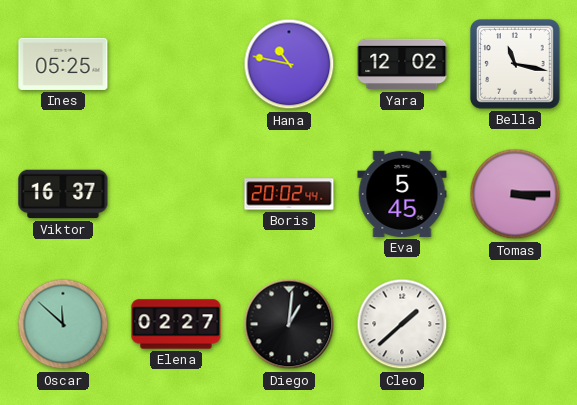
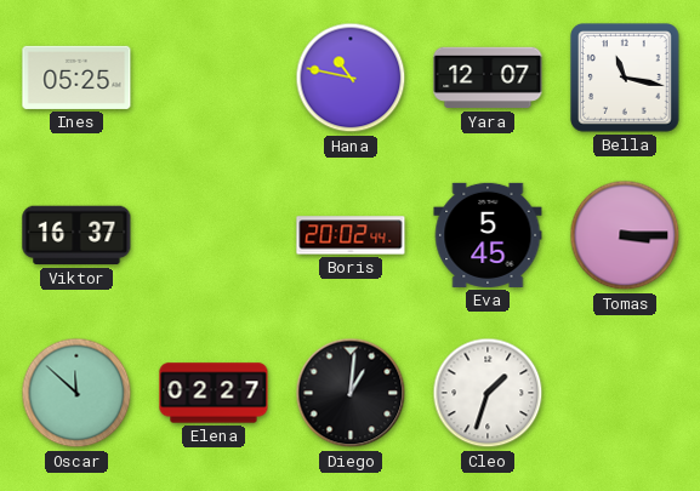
Yara: 12:02 -> 12:07 (488, 78)
Cleo: 1:38 -> 1:33 (488, 393)
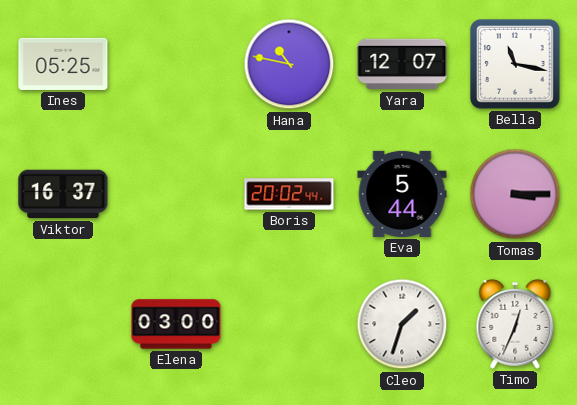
Eva: 5:45 -> 5:44 (402, 194)
Oscar: 11:52 -> none (76, 393)
Elena: 02:27 -> 03:00 (176, 324)
Diego: 1:01 -> none (351, 393)
Timo: none -> 12:34 (515, 324)
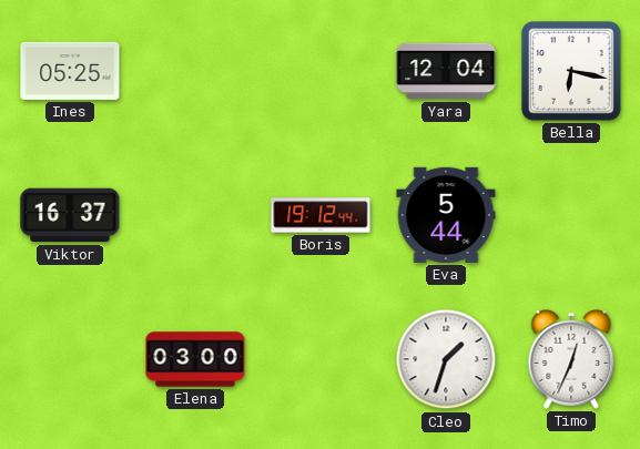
Hana: 10:47 -> none (289, 64)
Yara: 12:07 -> 12:04 (446, 71)
Bella: 11:17 -> 6:17 (571, 71)
Boris: 20:02 -> 19:12 (321, 215)
Tomas: 3:15 -> none (515, 194)
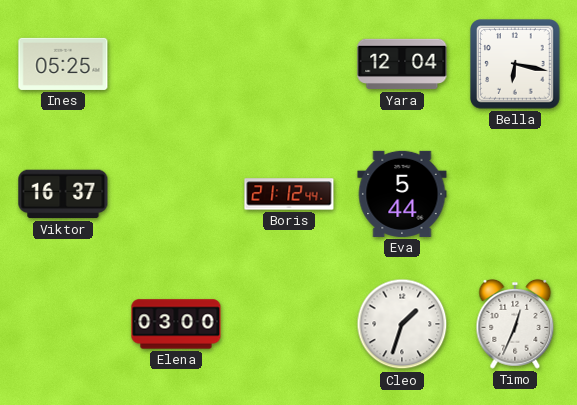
Boris: 19:12 -> 21:12 (289, 194)
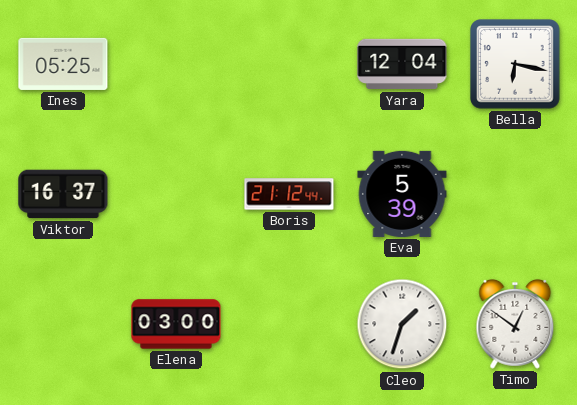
Eva: 5:44 -> 5:39 (402, 194)
Timo: 12:34 -> 12:51 (515, 324)
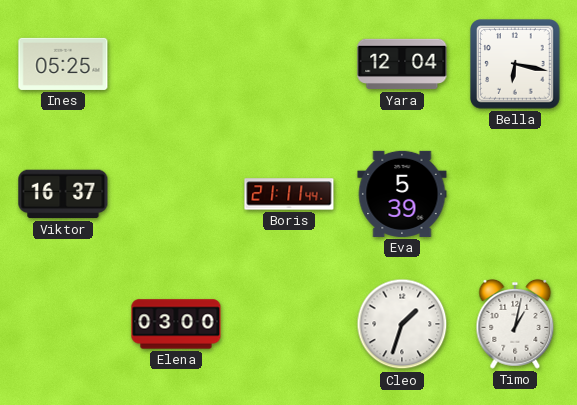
Boris: 21:12 -> 21:11 (289, 194)
Timo: 12:51 -> 1:02 (515, 324)
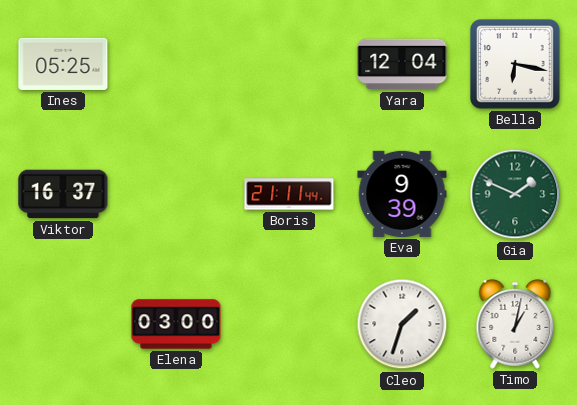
Eva: 5:39 -> 9:39 (402, 194)
Gia: none -> 1:49 (515, 194)
